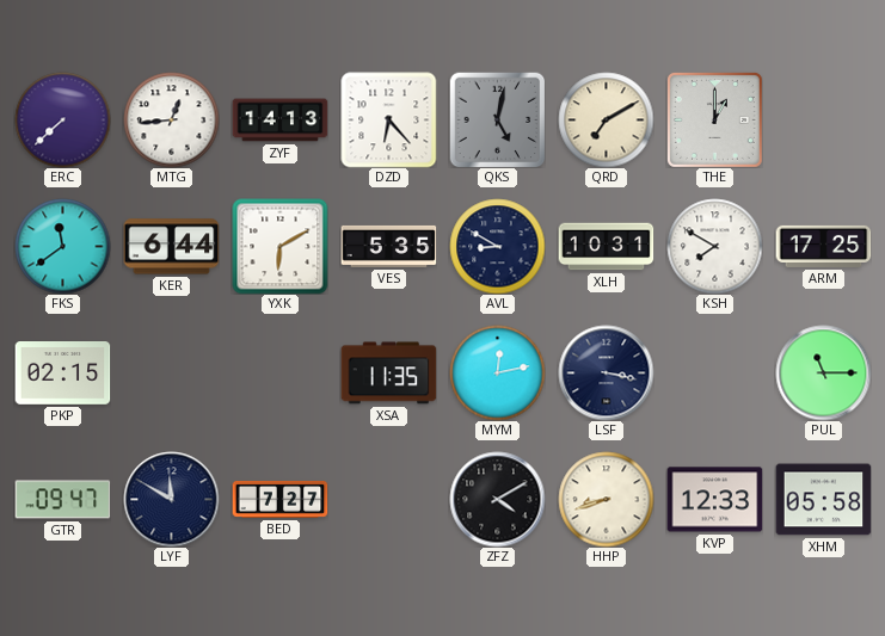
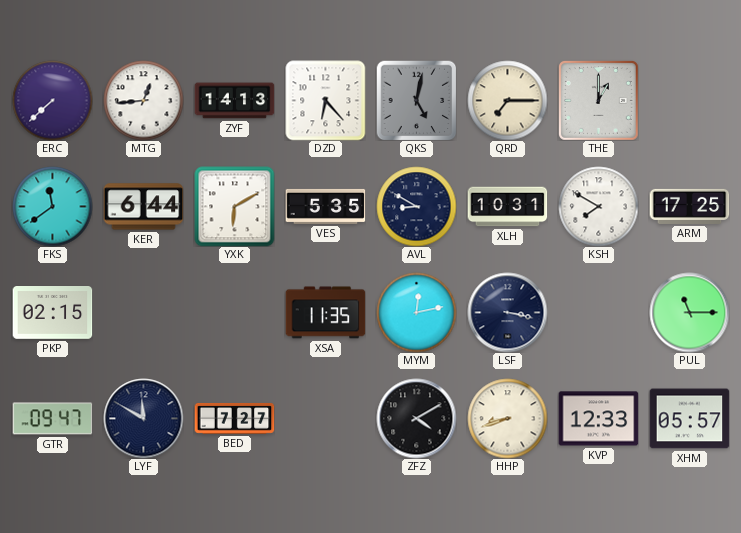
QRD: 7:10 -> 7:15 (507, 100)
XHM: 05:58 -> 05:57 (689, 419)
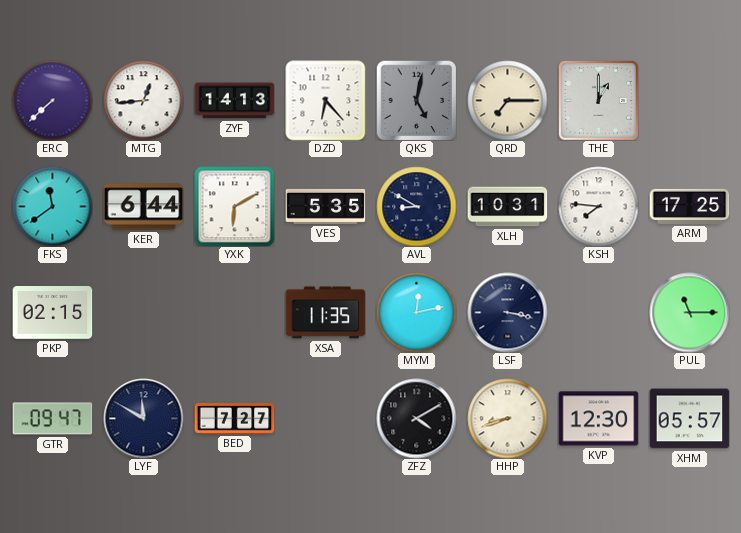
KSH: 7:50 -> 7:46 (598, 206)
KVP: 12:33 -> 12:30 (598, 419)
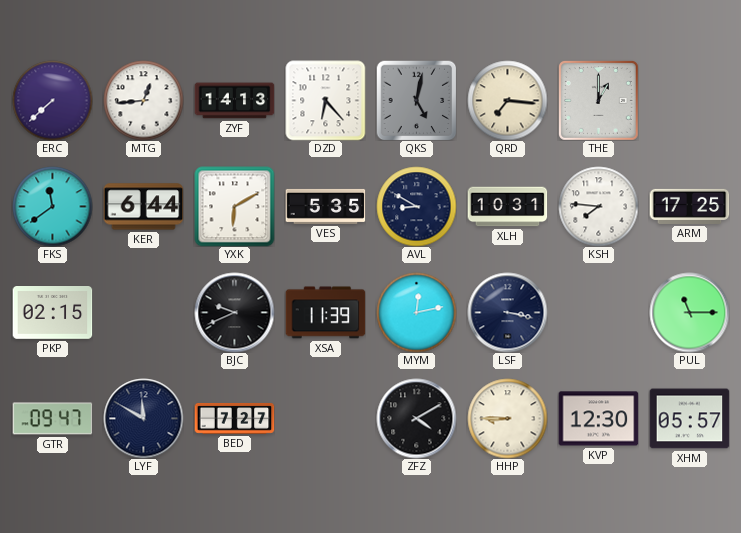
QRD: 7:15 -> 7:16 (507, 100)
BJC: none -> 9:41 (234, 312)
XSA: 11:35 -> 11:39 (325, 313)
HHP: 8:42 -> 8:45 (507, 418)
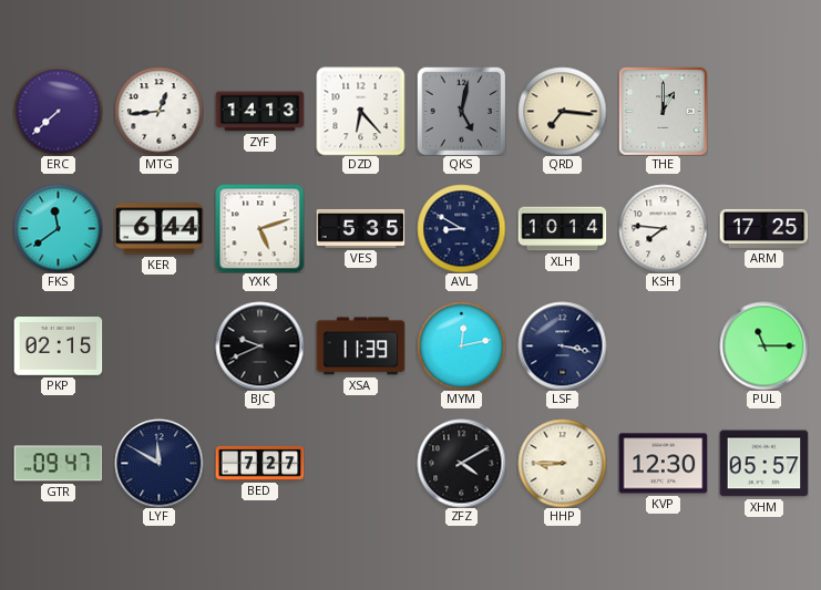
YXK: 6:10 -> 5:12 (259, 228)
XLH: 10:31 -> 10:14 (562, 229)
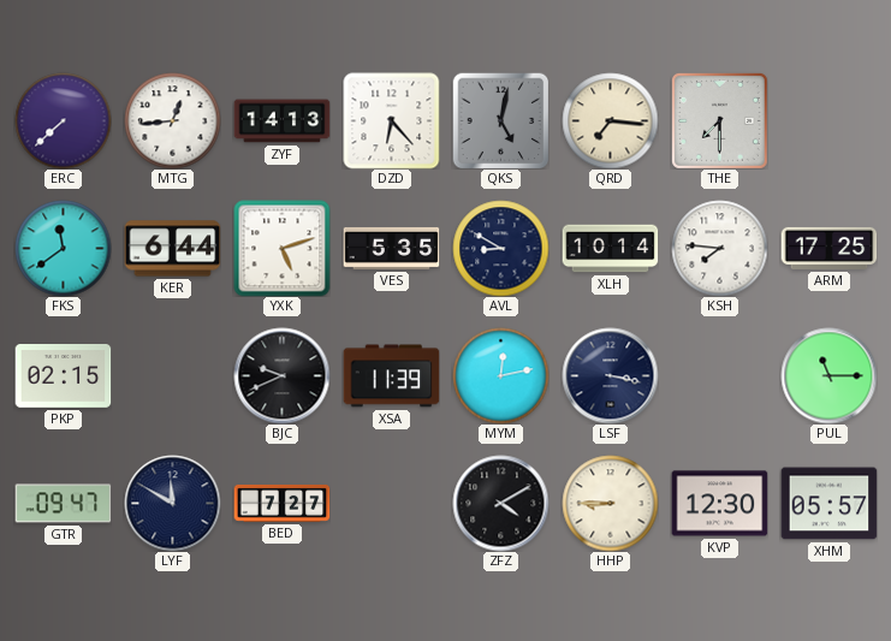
THE: 1:00 -> 7:30 (719, 120)
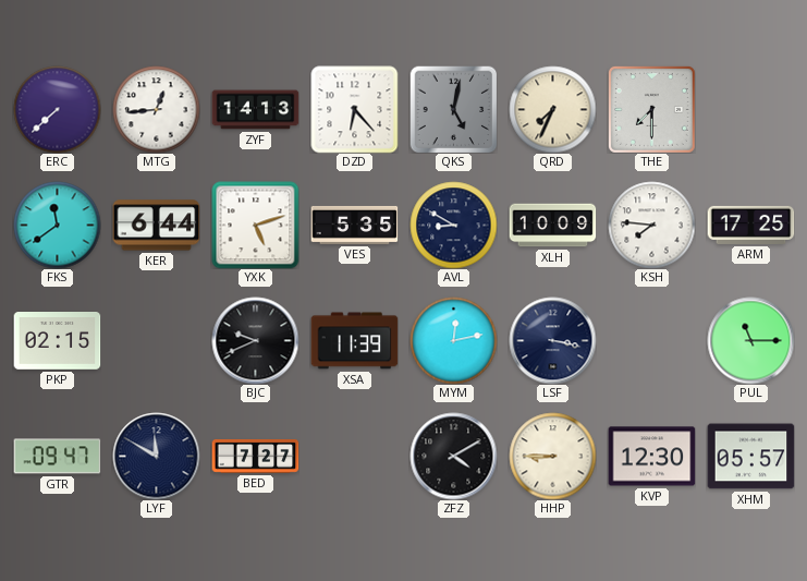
QRD: 7:16 -> 7:34 (552, 109)
XLH: 10:14 -> 10:09 (552, 226)
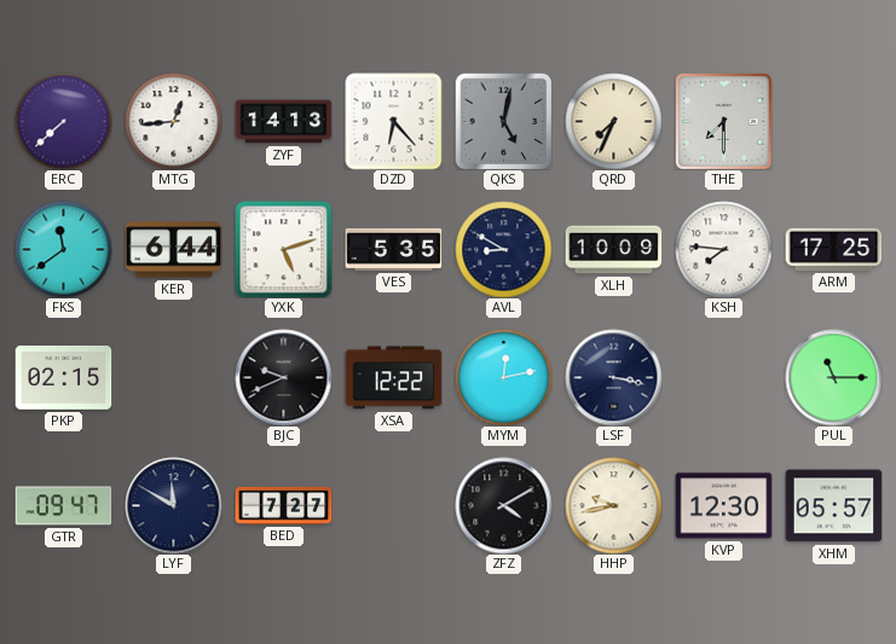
XSA: 11:39 -> 12:22 (393, 378)
HHP: 8:45 -> 9:43 (613, 505)
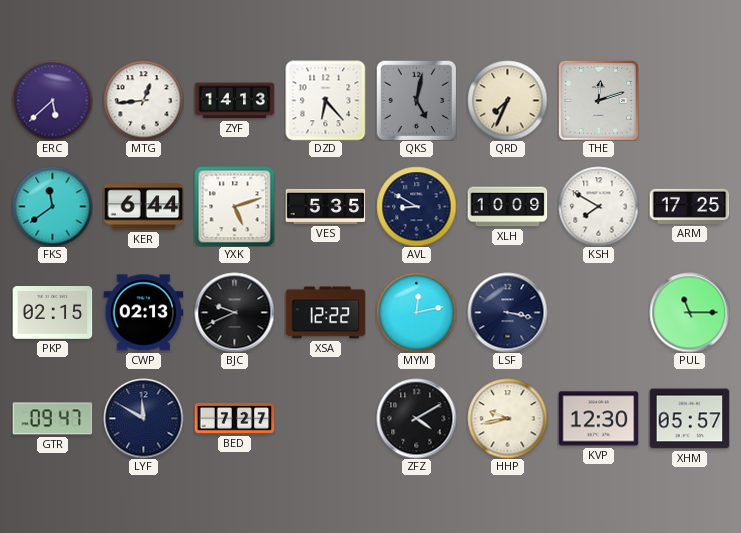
ERC: 7:38 -> 5:38 (52, 100)
THE: 7:30 -> 12:12 (598, 100)
KSH: 7:46 -> 7:50 (598, 206)
CWP: none -> 02:13 (143, 313)
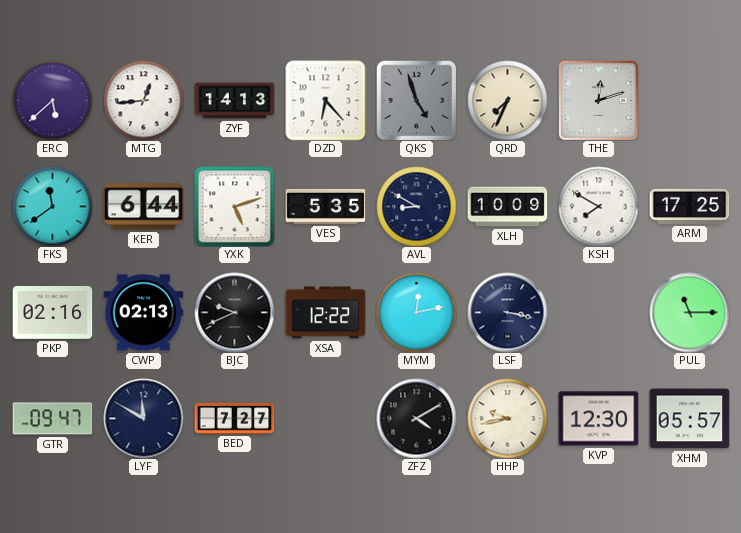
QKS: 5:02 -> 4:57 (416, 100)
PKP: 02:15 -> 02:16 (52, 313)
